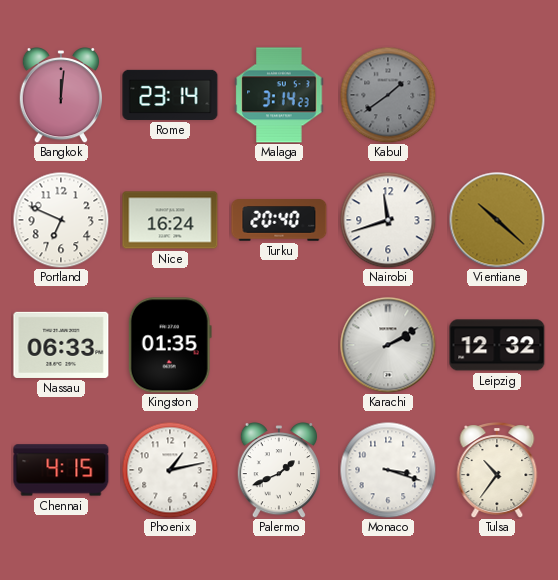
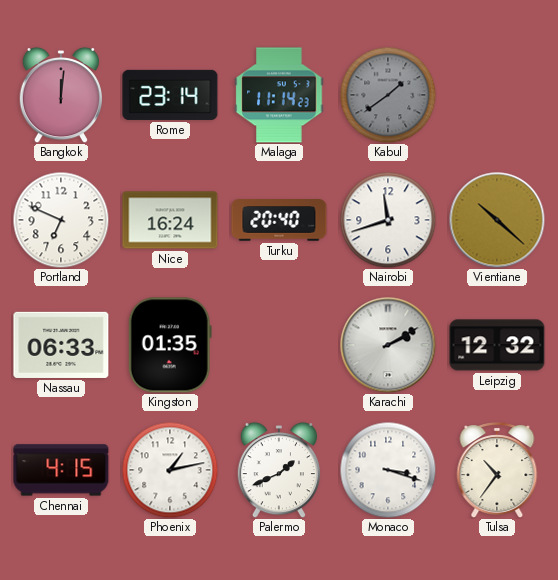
Malaga: 3:14 -> 11:14 (279, 95)
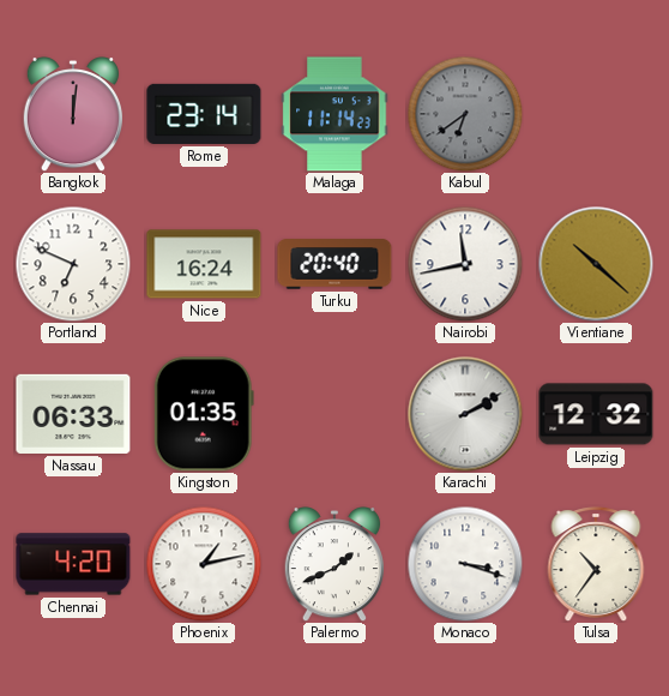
Kabul: 1:39 -> 6:39 (465, 114)
Nairobi: 11:42 -> 11:43 (465, 264)
Chennai: 4:15 -> 4:20 (73, 564)
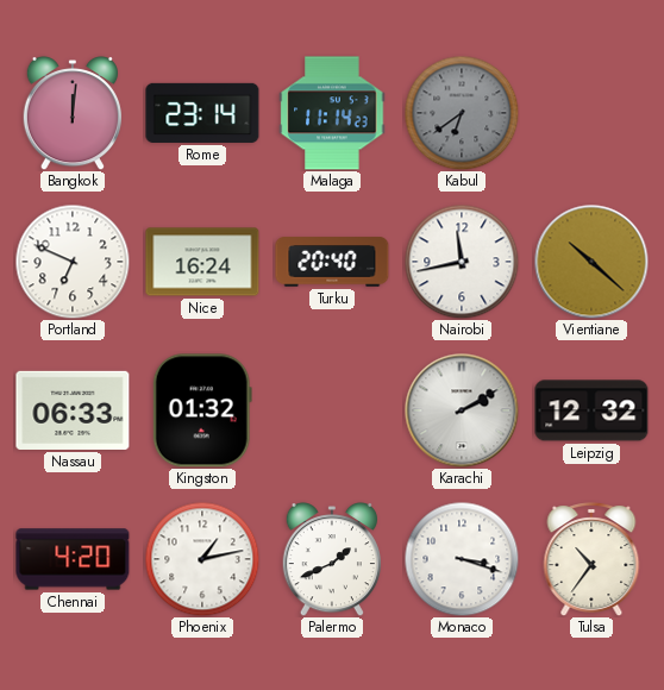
Kingston: 01:35 -> 01:32 (202, 410)
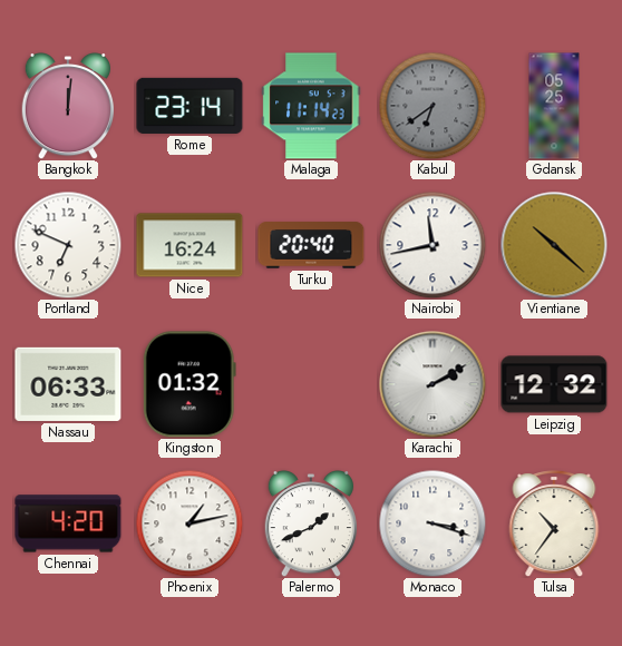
Gdansk: none -> 05:25 (554, 106)
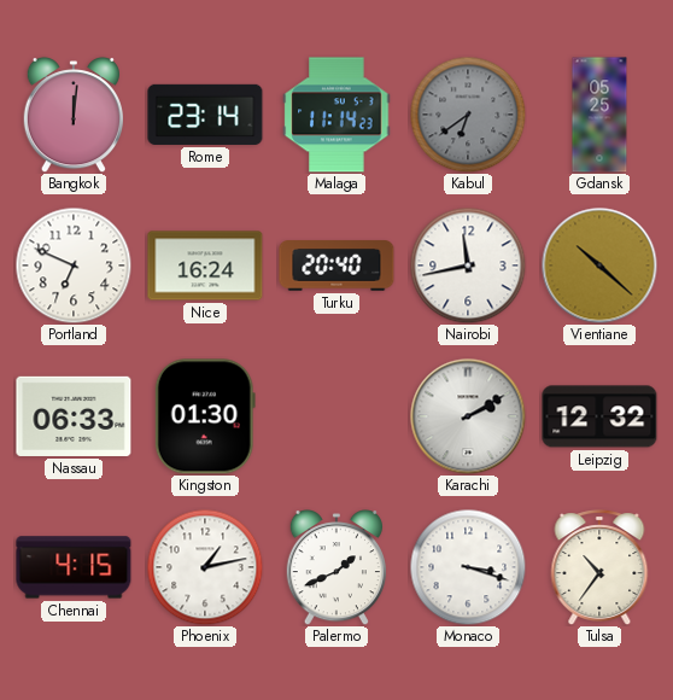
Kingston: 01:32 -> 01:30 (205, 416)
Chennai: 4:20 -> 4:15 (74, 567)
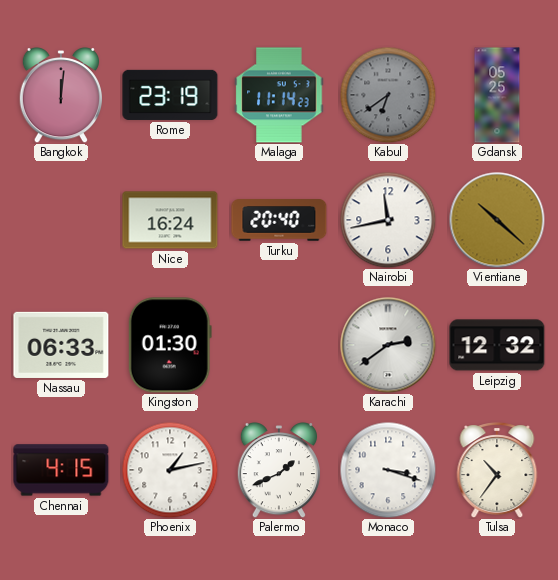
Rome: 23:14 -> 23:19 (170, 95)
Portland: 6:49 -> none (74, 266)
Karachi: 2:10 -> 2:39 (388, 345)
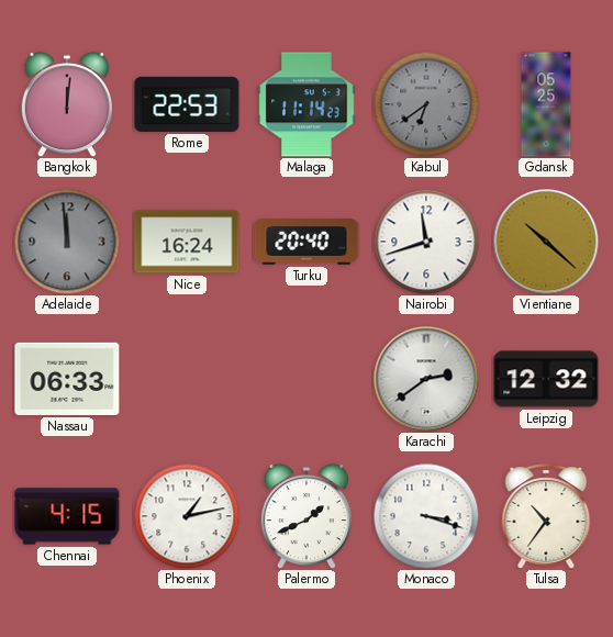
Rome: 23:19 -> 22:53 (187, 104)
Adelaide: none -> 11:59 (67, 242)
Nairobi: 11:43 -> 11:42 (426, 242)
Kingston: 01:30 -> none (170, 345)
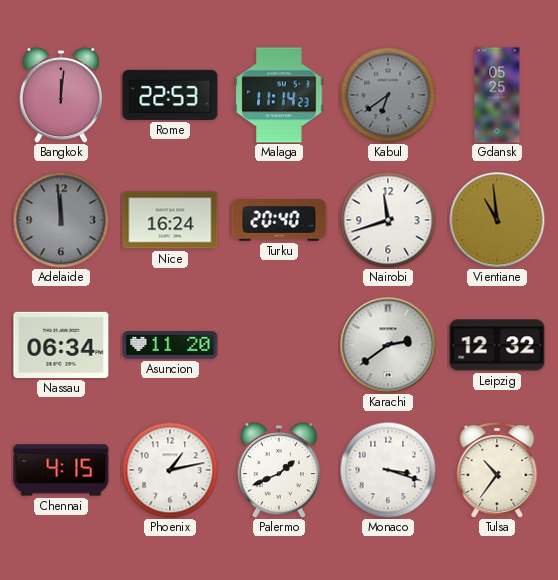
Vientiane: 10:22 -> 10:59 (497, 220)
Nassau: 06:33 -> 06:34 (61, 345)
Asuncion: none -> 11:20 (170, 346)
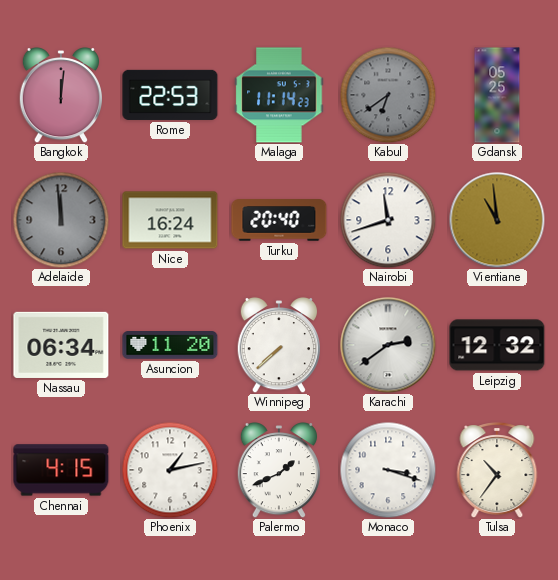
Winnipeg: none -> 7:38 (278, 345)
